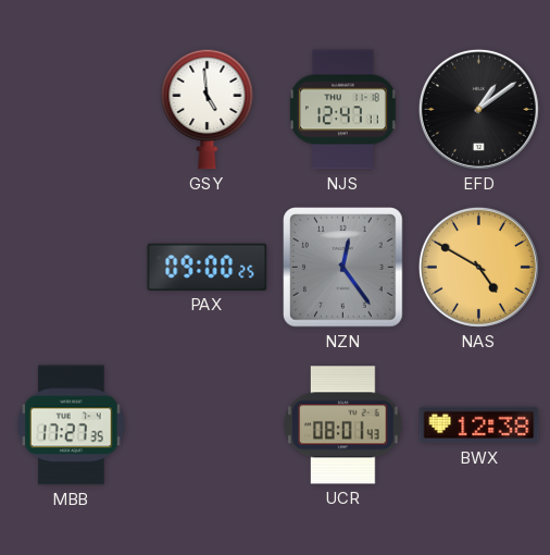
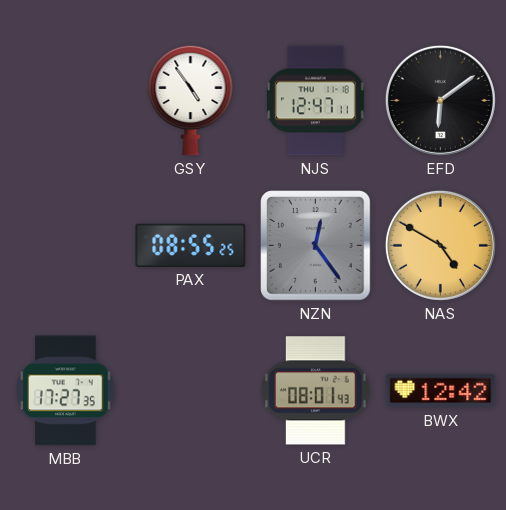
GSY: 4:59 -> 4:54 (191, 100)
EFD: 1:09 -> 6:09 (440, 100)
PAX: 09:00 -> 08:55 (191, 245)
BWX: 12:38 -> 12:42 (441, 391)
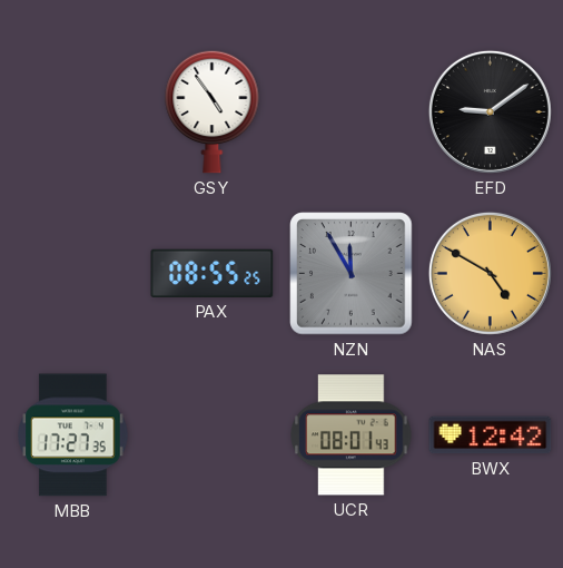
NJS: 12:47 -> none (316, 101)
EFD: 6:09 -> 9:09 (490, 111)
NZN: 12:24 -> 11:55 (352, 274)
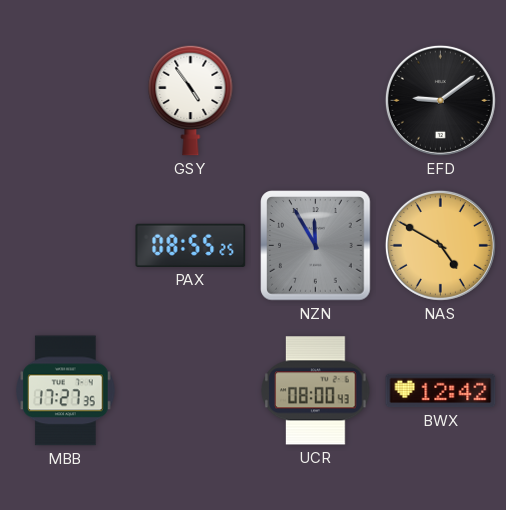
UCR: 08:01 -> 08:00 (316, 391)
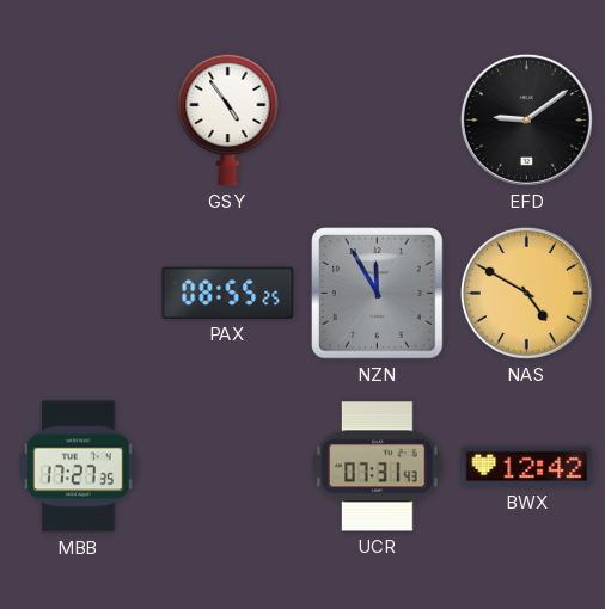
UCR: 08:00 -> 07:31 (378, 467)
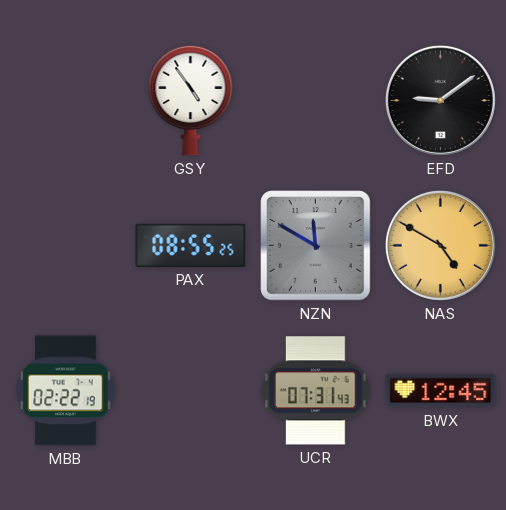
NZN: 11:55 -> 11:50 (316, 246)
MBB: 17:27 -> 02:22 (66, 391)
BWX: 12:42 -> 12:45 (441, 391)
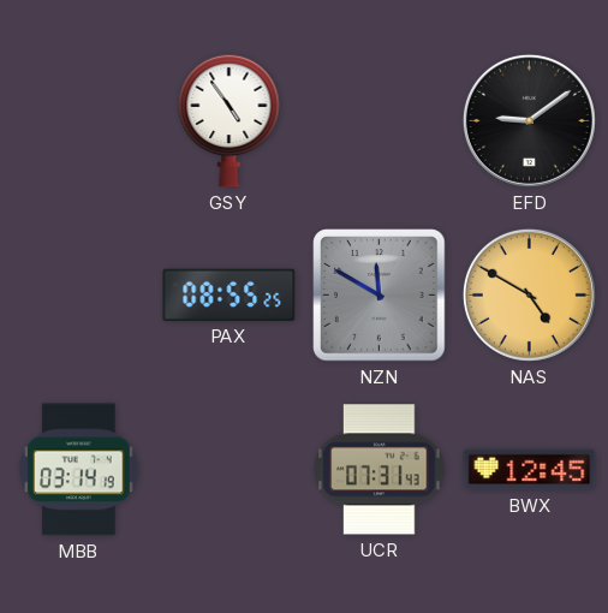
MBB: 02:22 -> 03:14 (79, 470)
